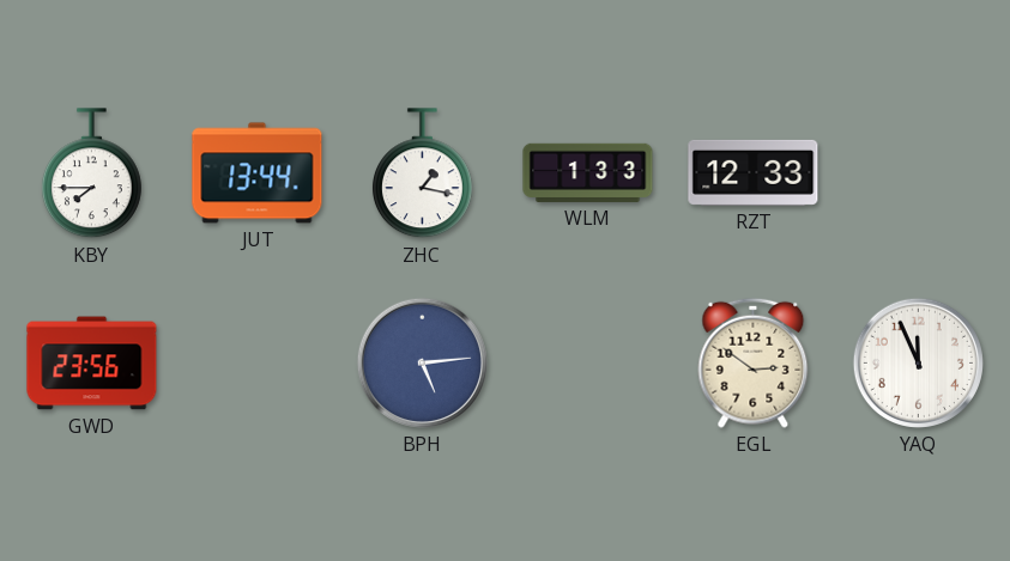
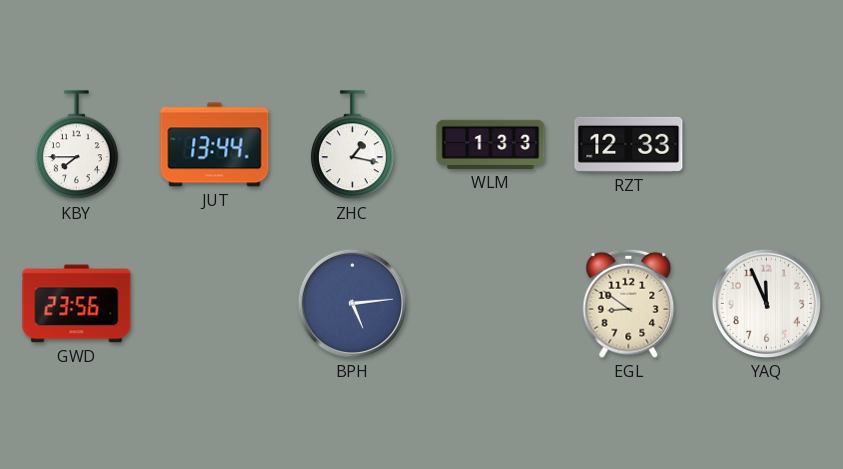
EGL: 2:51 -> 8:51 (629, 303)
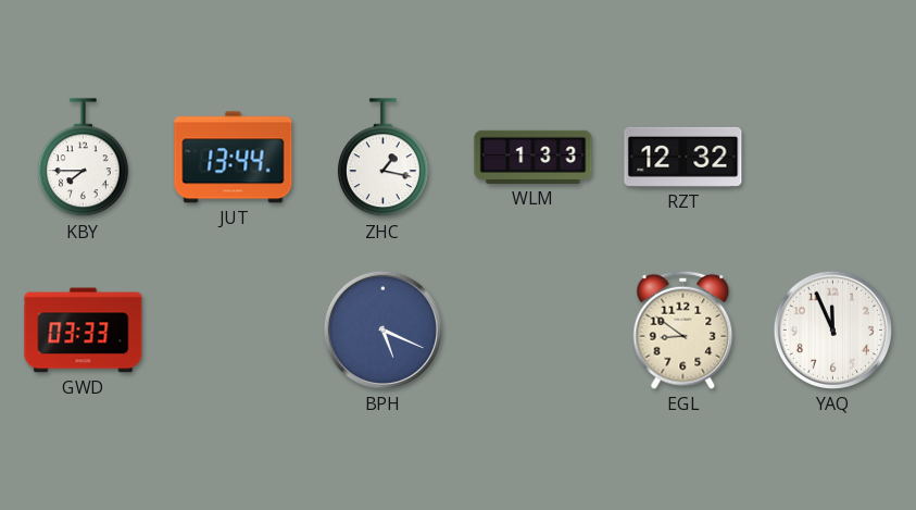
RZT: 12:33 -> 12:32 (683, 157)
GWD: 23:56 -> 03:33 (84, 331)
BPH: 5:14 -> 5:19 (382, 329)
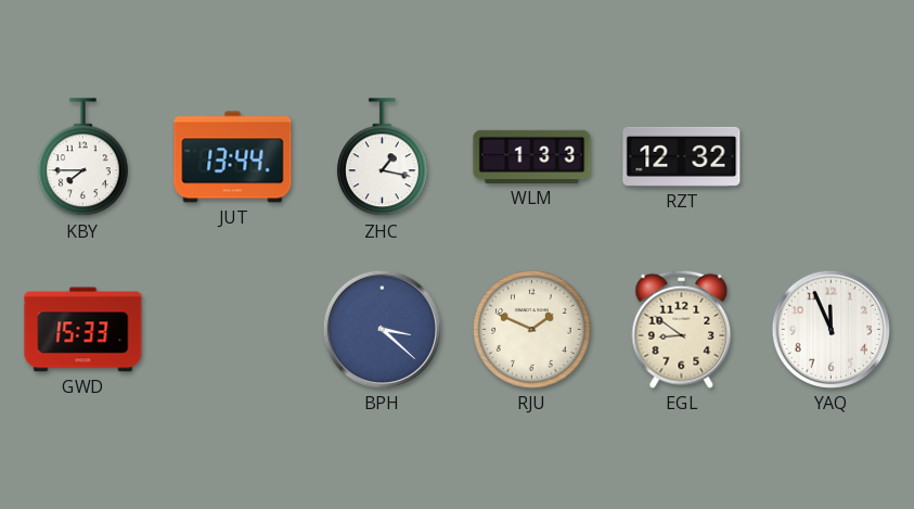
GWD: 03:33 -> 15:33 (83, 330)
BPH: 5:19 -> 3:22 (382, 329)
RJU: none -> 1:49 (532, 330)
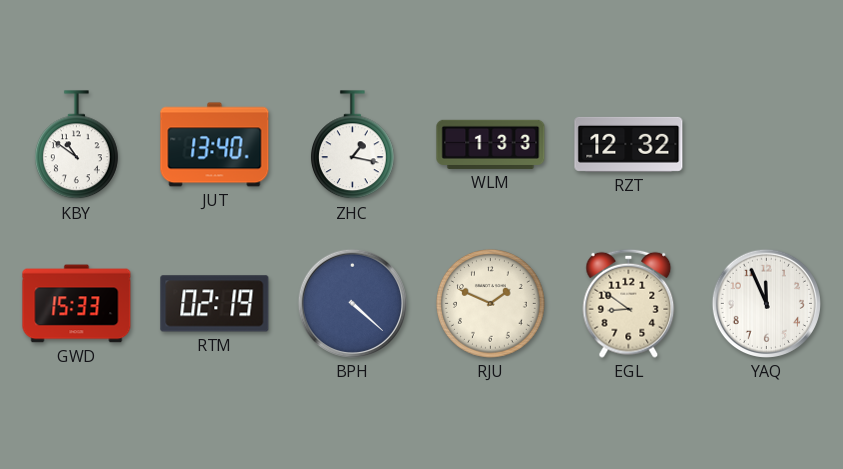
KBY: 7:45 -> 10:51 (76, 145)
JUT: 13:44 -> 13:40 (215, 145)
RTM: none -> 02:19 (215, 304)
BPH: 3:22 -> 4:22 (352, 303)
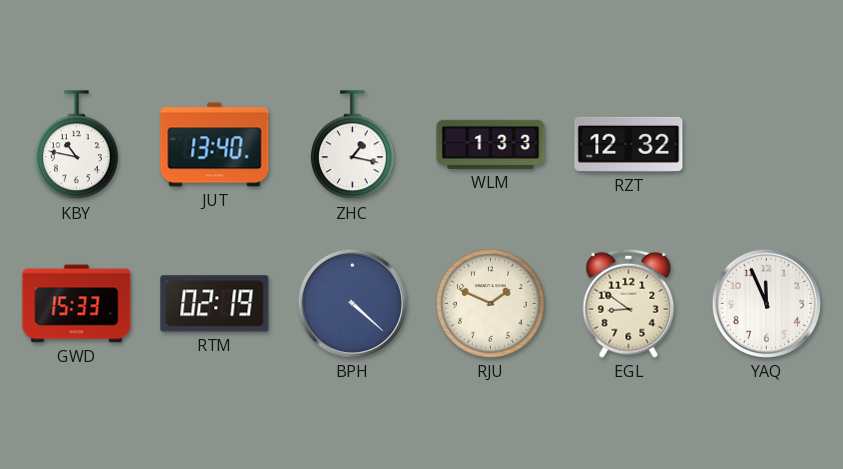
KBY: 10:51 -> 10:47 (76, 145)
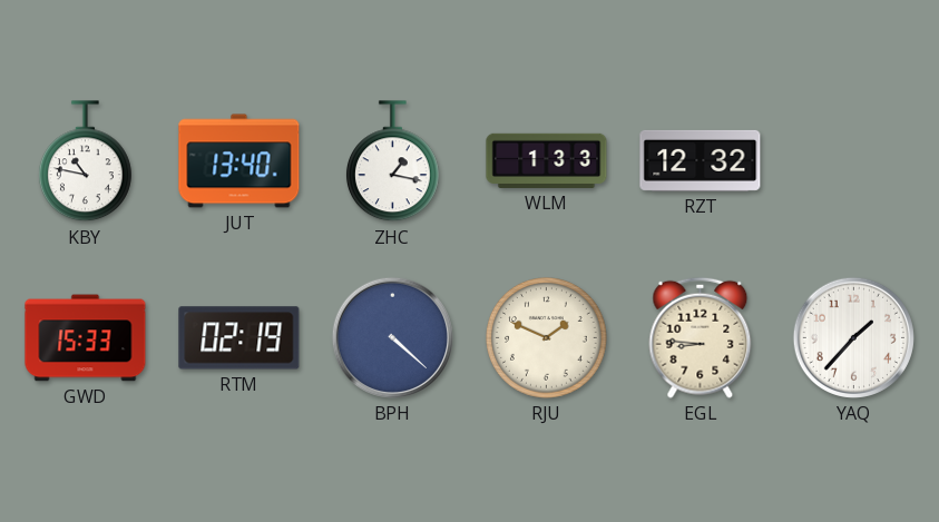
EGL: 8:51 -> 8:46 (701, 337)
YAQ: 11:56 -> 1:37 (853, 337)
